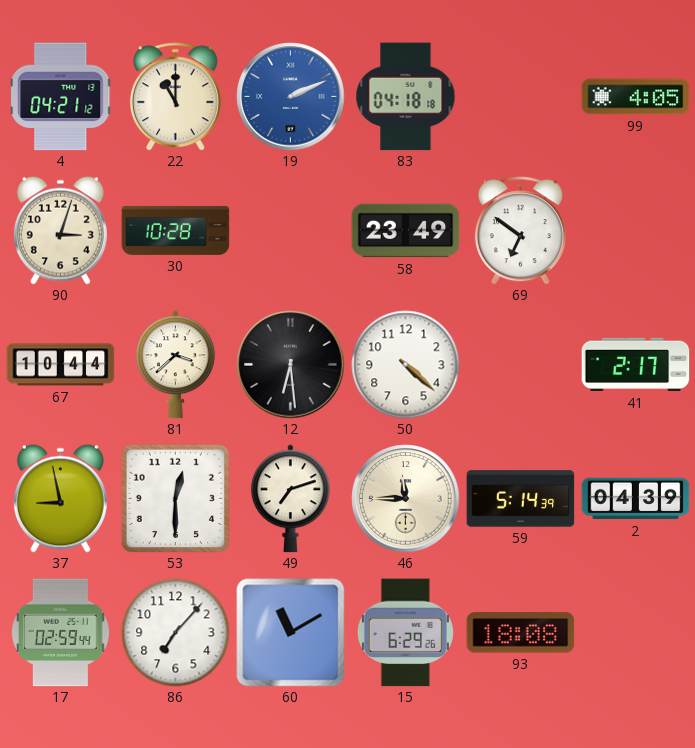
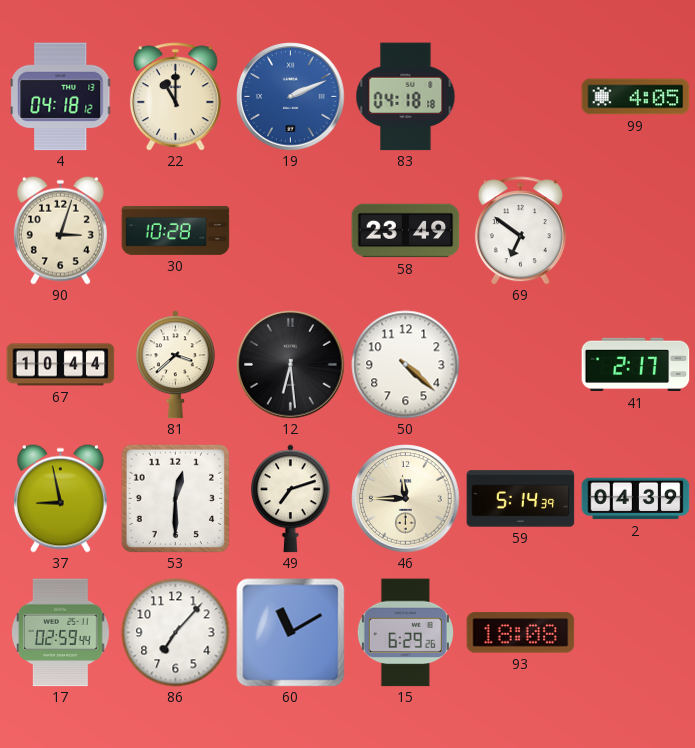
4: 04:21 -> 04:18 (61, 97)
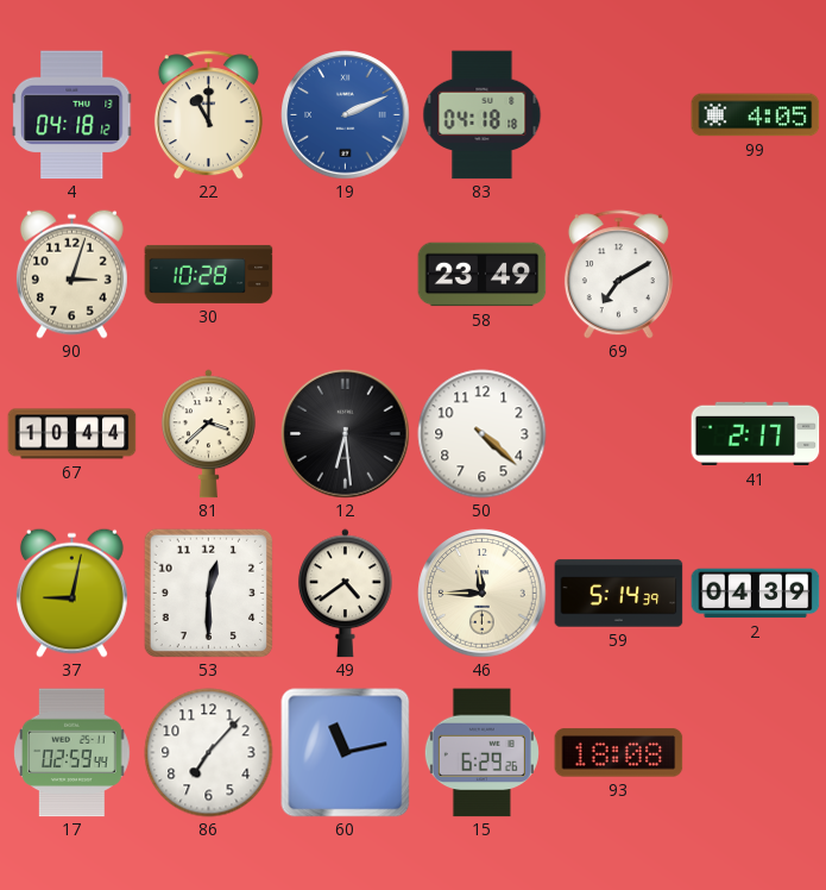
69: 6:51 -> 7:10 (618, 275)
37: 8:58 -> 9:02 (71, 593)
49: 7:12 -> 4:39 (345, 594)
60: 11:10 -> 11:13 (346, 753)
